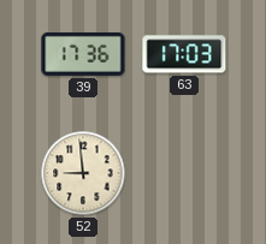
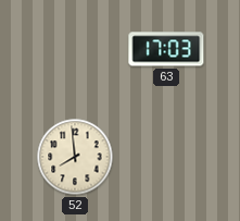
39: 17:36 -> none (83, 54)
52: 8:59 -> 7:59 (75, 157)
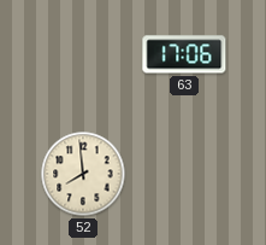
63: 17:03 -> 17:06 (184, 54)
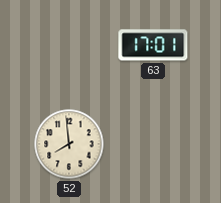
63: 17:06 -> 17:01 (153, 45)
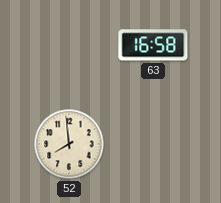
63: 17:01 -> 16:58 (153, 45)
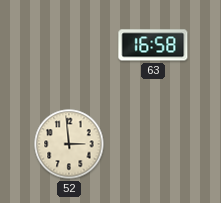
52: 7:59 -> 2:59 (69, 144)
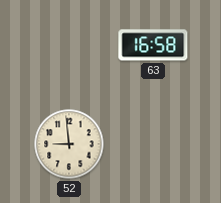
52: 2:59 -> 8:59 (69, 144)
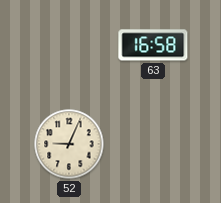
52: 8:59 -> 9:04 (69, 144)
